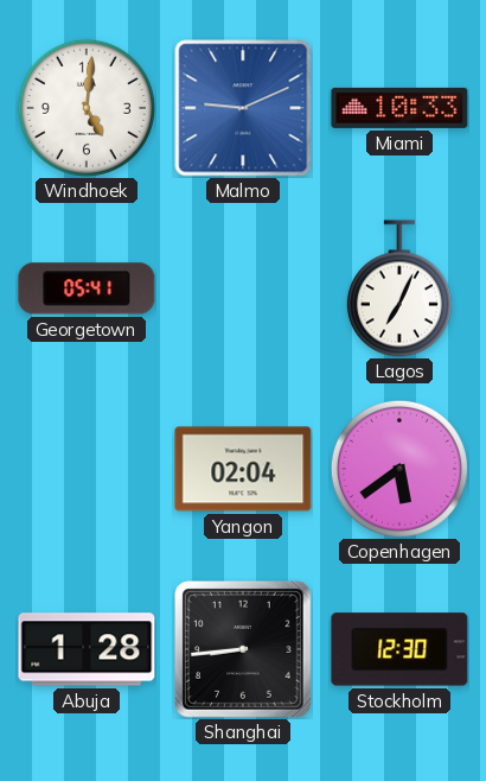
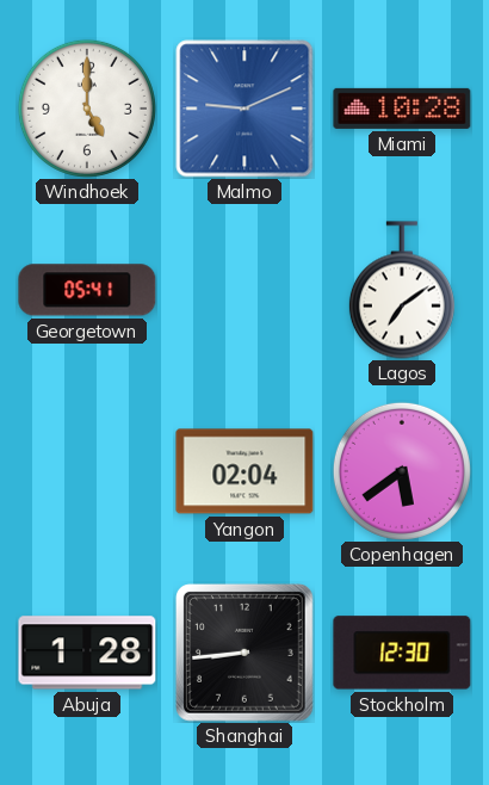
Windhoek: 5:01 -> 5:00 (87, 109)
Miami: 10:33 -> 10:28 (402, 109)
Lagos: 7:04 -> 7:09 (402, 290)
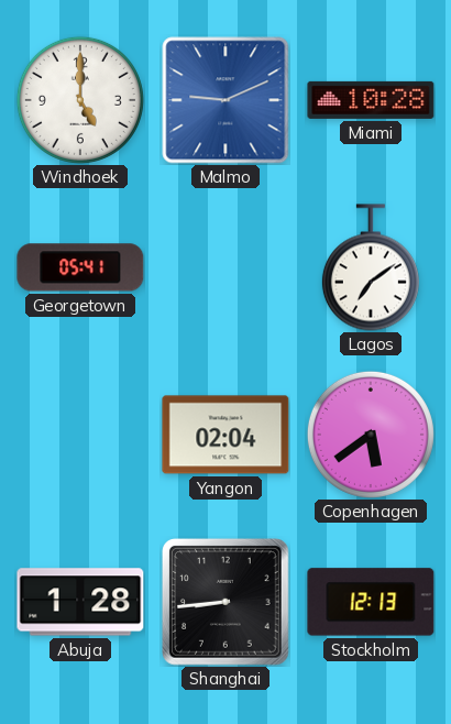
Stockholm: 12:30 -> 12:13 (371, 602)
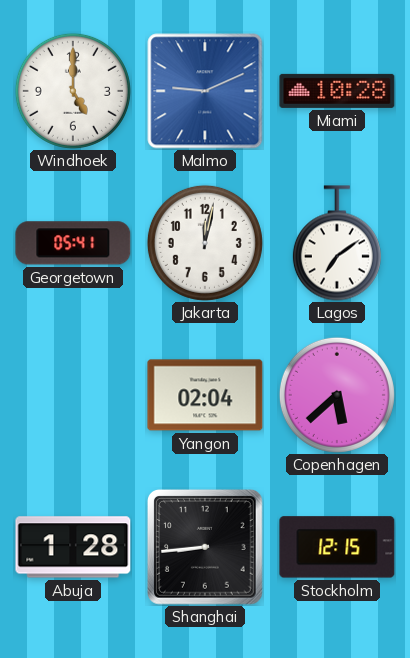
Jakarta: none -> 12:02 (205, 243)
Copenhagen: 5:39 -> 5:38 (337, 395)
Stockholm: 12:13 -> 12:15 (337, 547)
